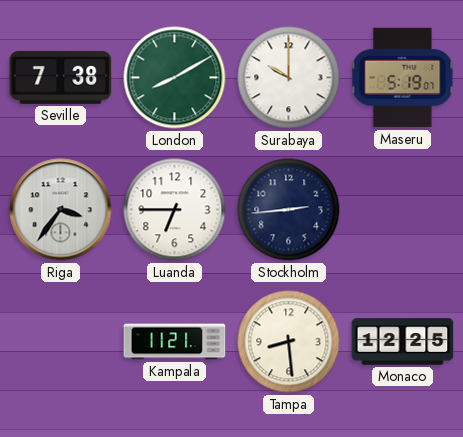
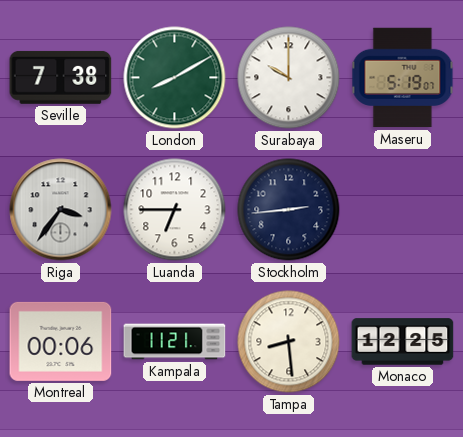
Montreal: none -> 00:06 (61, 341)
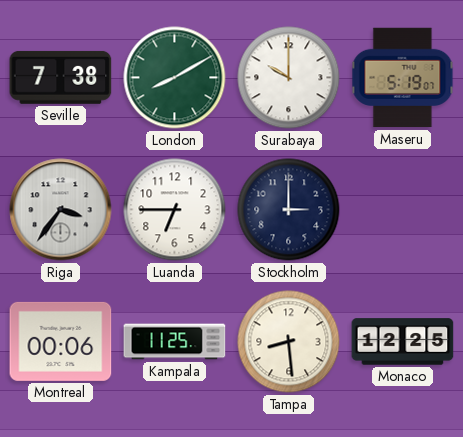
Stockholm: 2:44 -> 3:00 (289, 210)
Kampala: 11:21 -> 11:25 (175, 342)
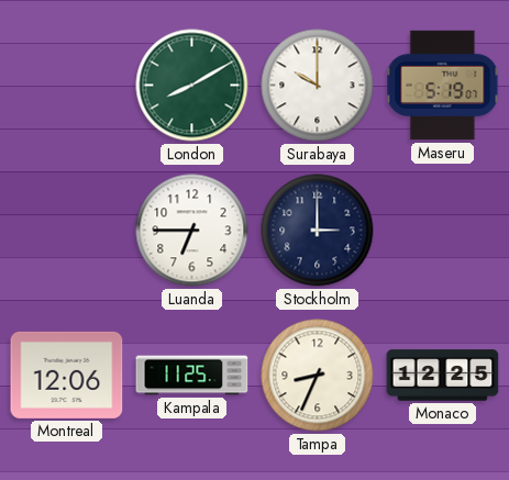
Seville: 7:38 -> none (61, 77)
Riga: 3:36 -> none (61, 210)
Montreal: 00:06 -> 12:06 (67, 375)
Tampa: 8:29 -> 8:34 (318, 376)
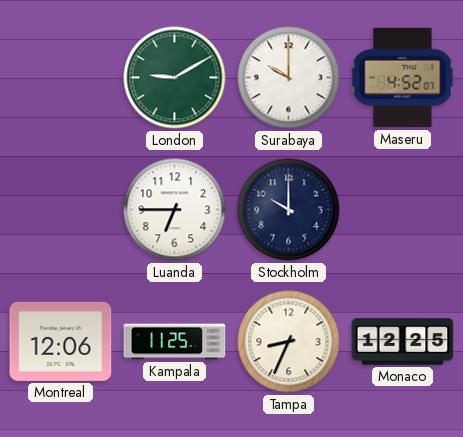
London: 8:10 -> 9:10 (175, 78)
Maseru: 5:19 -> 4:52 (403, 78)
Stockholm: 3:00 -> 10:00 (289, 210)
